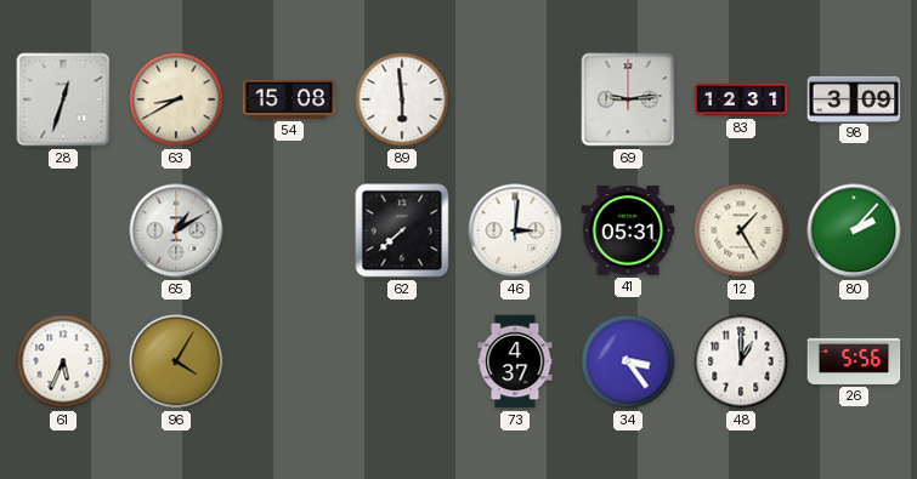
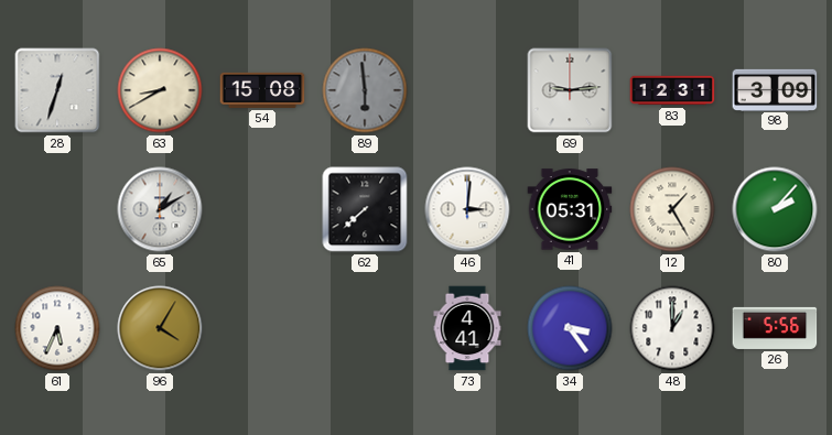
89 dial: white -> grey (365, 90)
73: 4:37 -> 4:41 (467, 328)
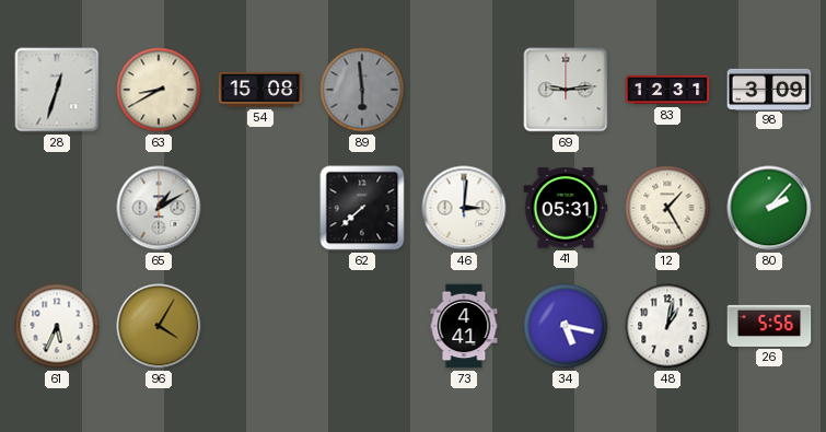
34: 3:24 -> 5:17 (566, 326)
48: 1:00 -> 1:02 (667, 326)
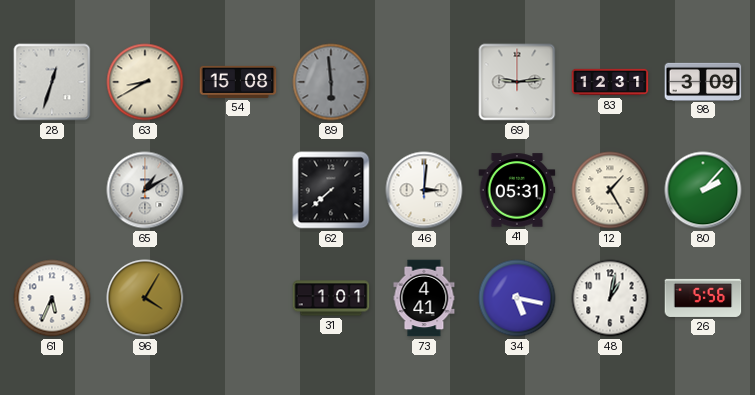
31: none -> 1:01 (331, 298)
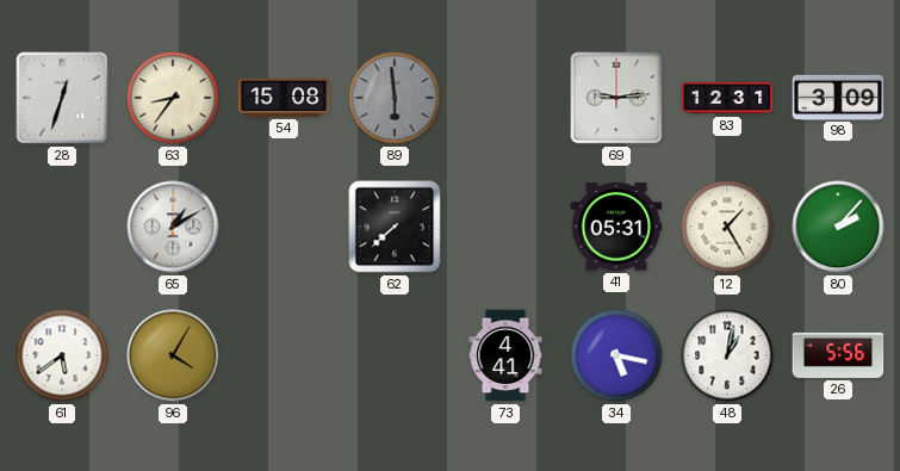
63: 8:40 -> 8:36 (173, 98)
46: 3:01 -> none (424, 190)
61: 5:34 -> 5:39 (62, 355)
31: 1:01 -> none (331, 298)
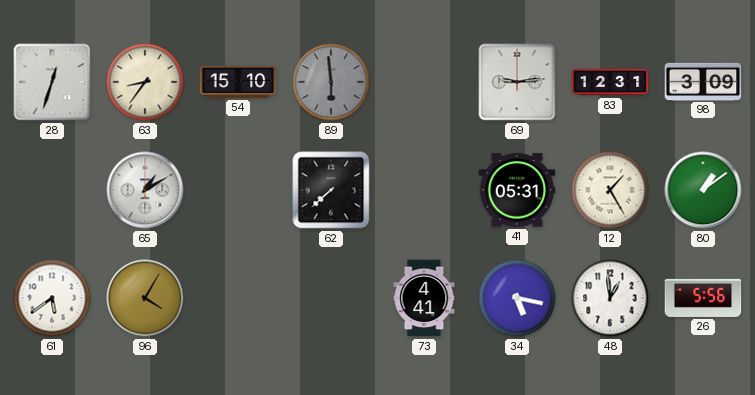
54: 15:08 -> 15:10 (238, 82)
80: 2:07 -> 1:09 (703, 190)
48: 1:02 -> 12:59 (610, 298)
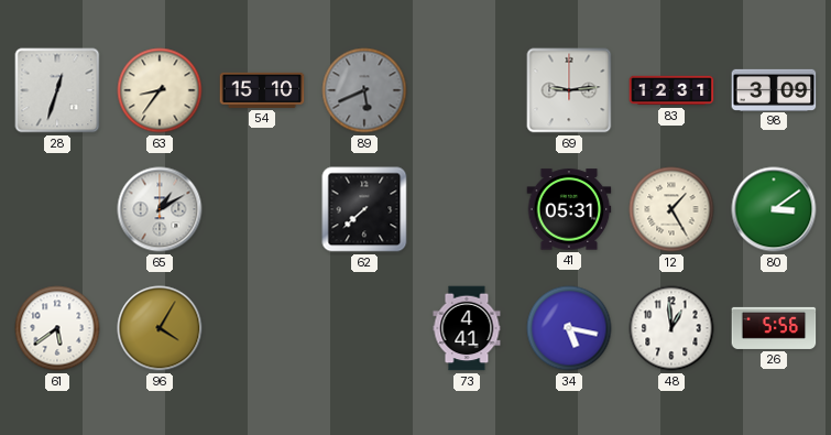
89: 5:59 -> 5:41 (364, 90)
80: 1:09 -> 3:09 (774, 209)
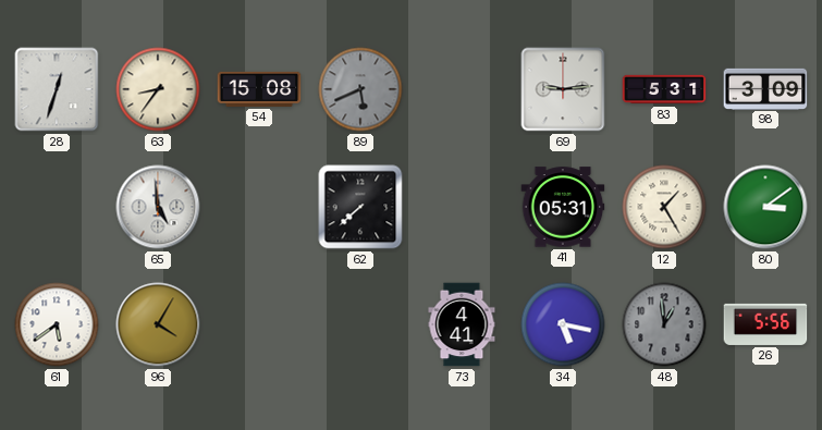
54: 15:10 -> 15:08 (259, 89)
83: 12:31 -> 5:31 (664, 89)
65: 1:10 -> 4:59 (158, 207)
48 dial: white -> grey (664, 324)
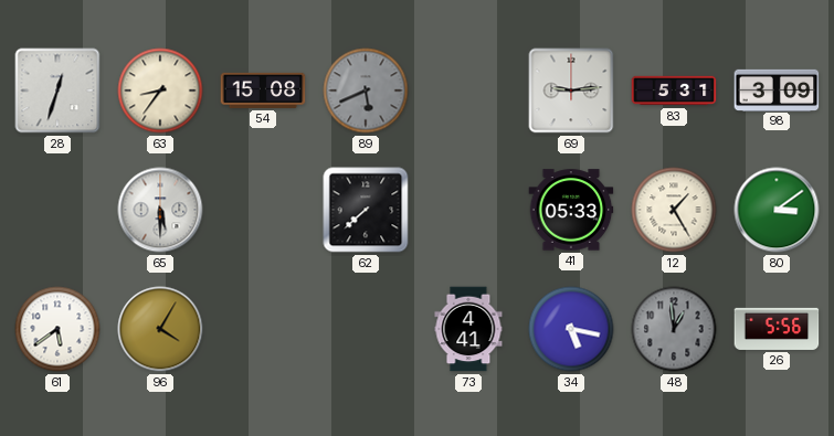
65: 4:59 -> 5:30 (160, 210)
41: 05:31 -> 05:33 (571, 210)
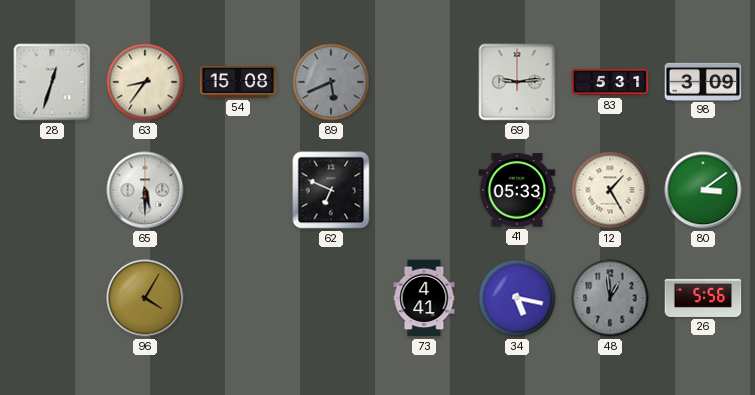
62: 7:38 -> 6:49 (331, 190)
61: 5:39 -> none (57, 329)
